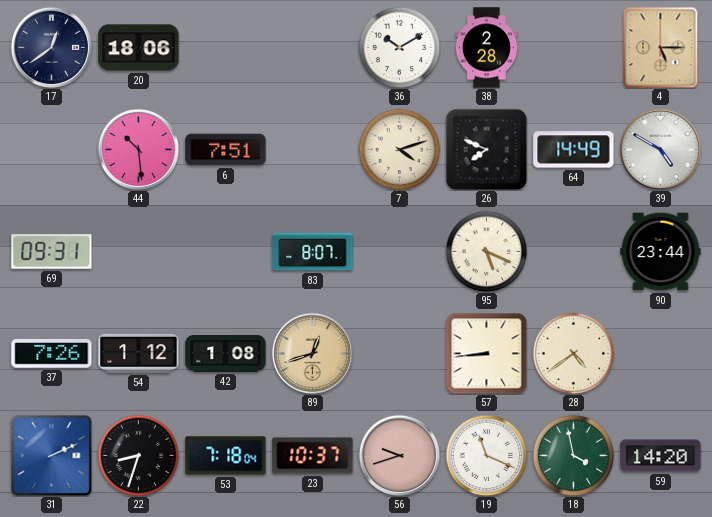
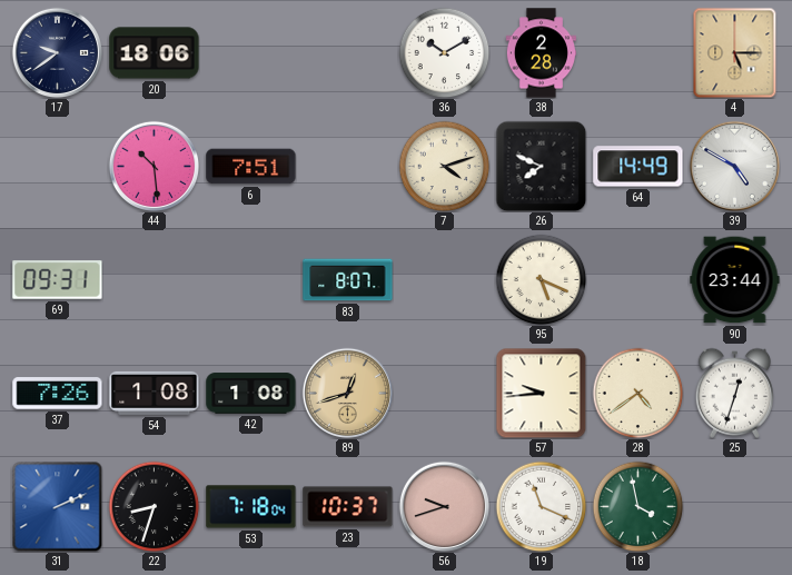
17: 12:39 -> 9:39 (57, 52)
54: 1:12 -> 1:08 (155, 393)
57: 8:44 -> 9:44 (541, 393)
25: none -> 12:33 (734, 393)
59: 14:20 -> none (661, 456)
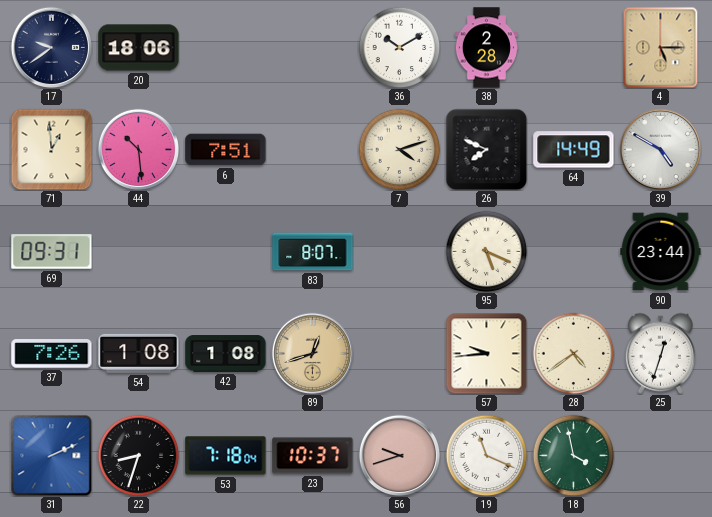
71: none -> 12:59 (51, 149)
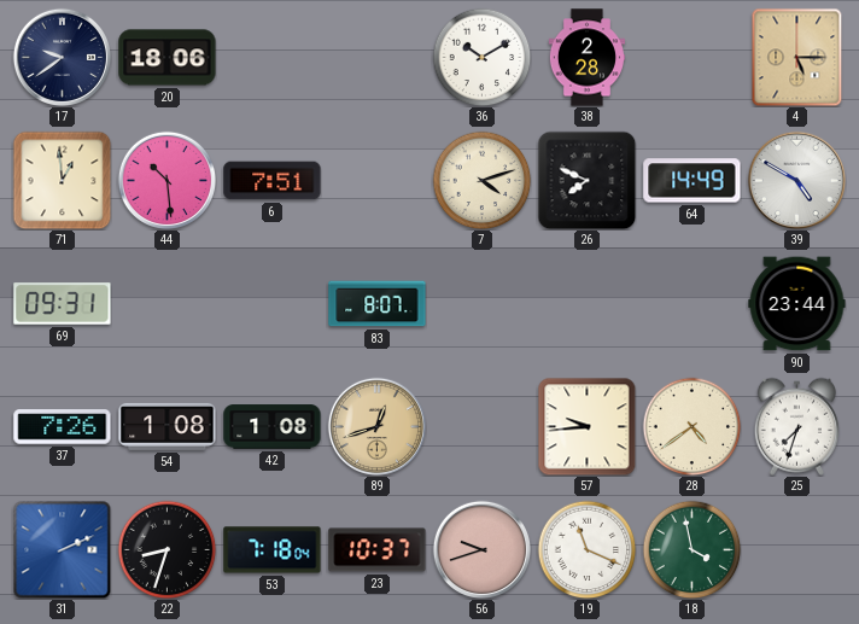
95: 5:19 -> none (486, 251)
25: 12:33 -> 7:33 (796, 426)
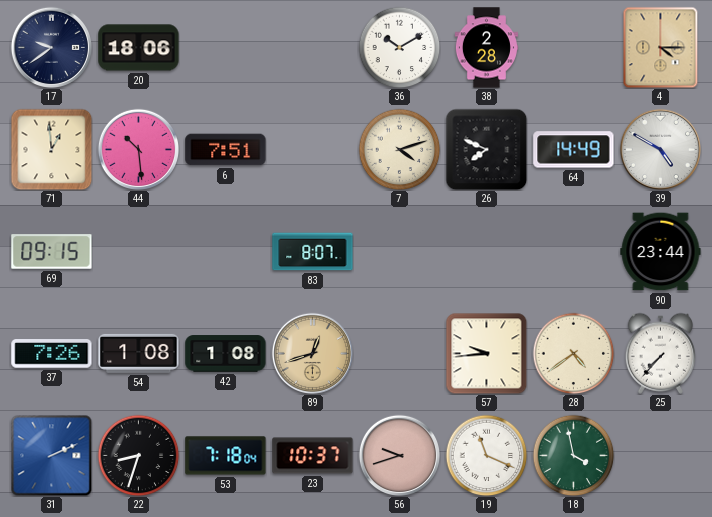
4: 5:15 -> 4:15 (661, 47)
69: 09:31 -> 09:15 (52, 252)
25: 7:33 -> 7:37 (660, 353)
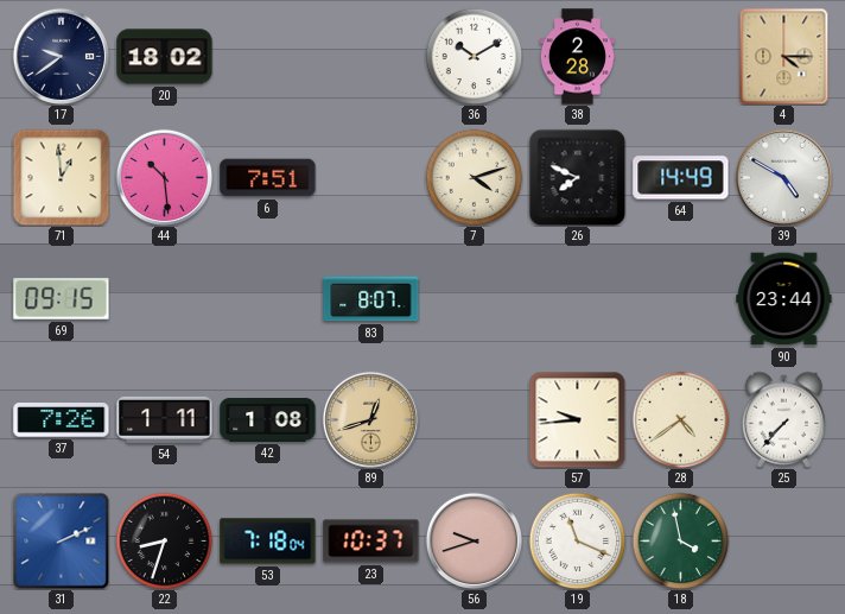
20: 18:06 -> 18:02 (165, 57)
54: 1:08 -> 1:11 (165, 419)
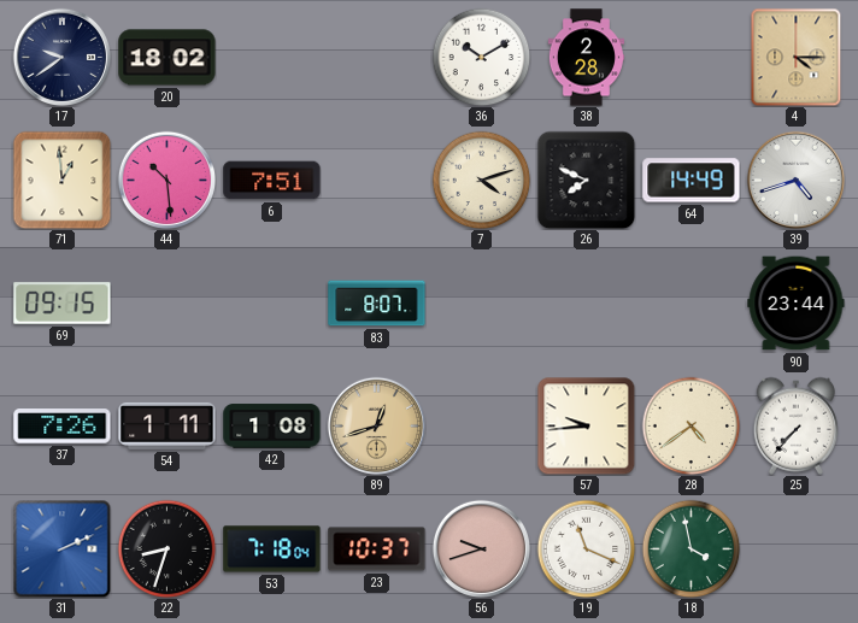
39: 4:50 -> 4:42 (795, 180)
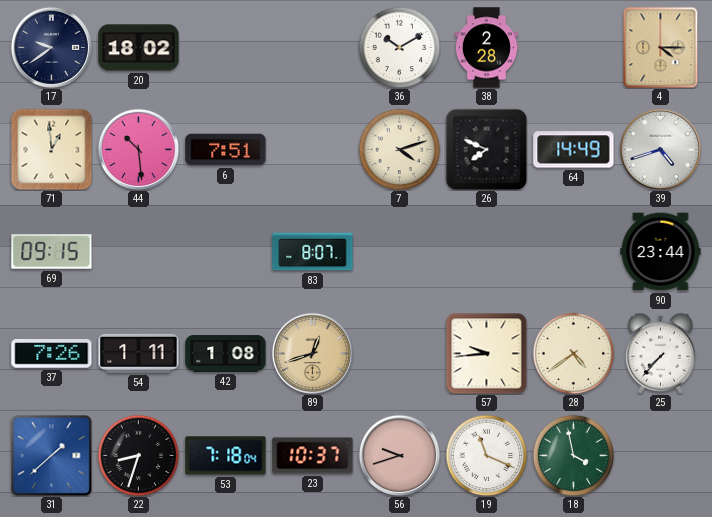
31: 2:11 -> 1:38 (51, 455)
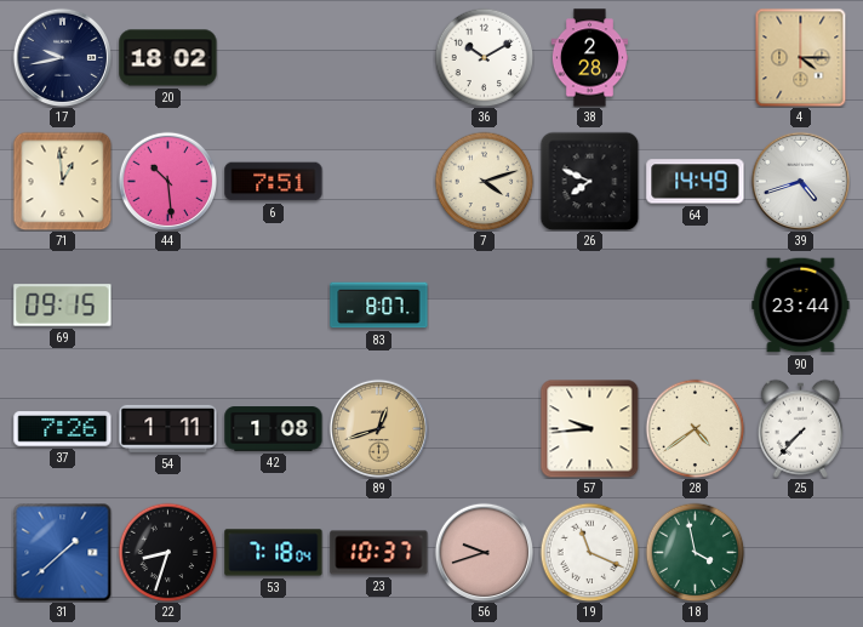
17: 9:39 -> 9:43 (62, 57)
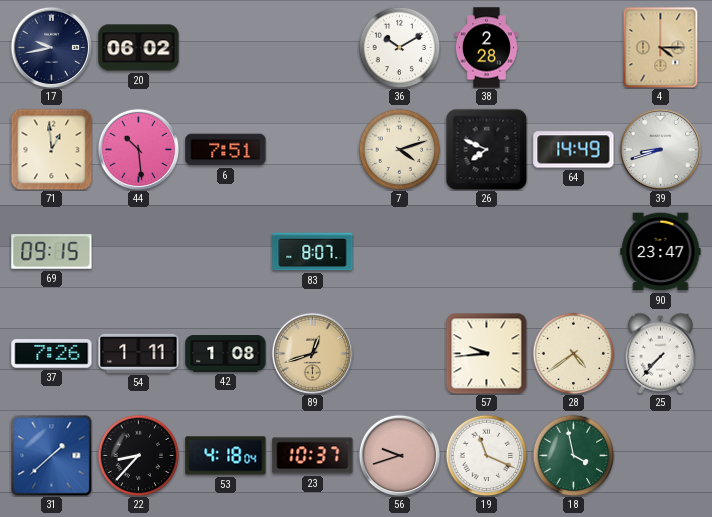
20: 18:02 -> 06:02 (139, 48)
39: 4:42 -> 8:42 (660, 149)
90: 23:44 -> 23:47 (661, 252)
22: 8:33 -> 8:37 (138, 455)
53: 7:18 -> 4:18 (226, 456)
